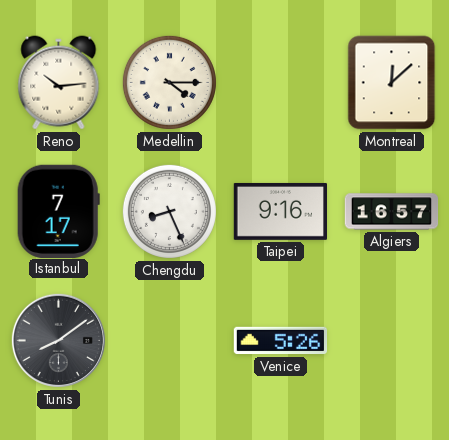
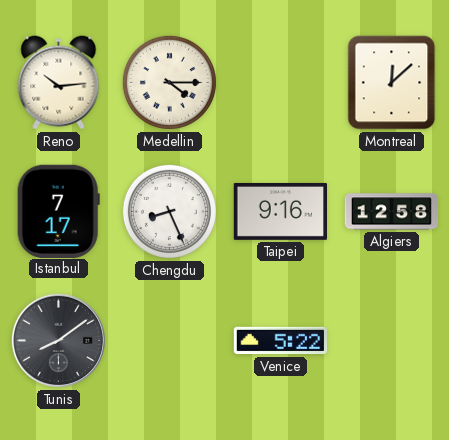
Algiers: 16:57 -> 12:58 (392, 212)
Venice: 5:26 -> 5:22 (281, 341)
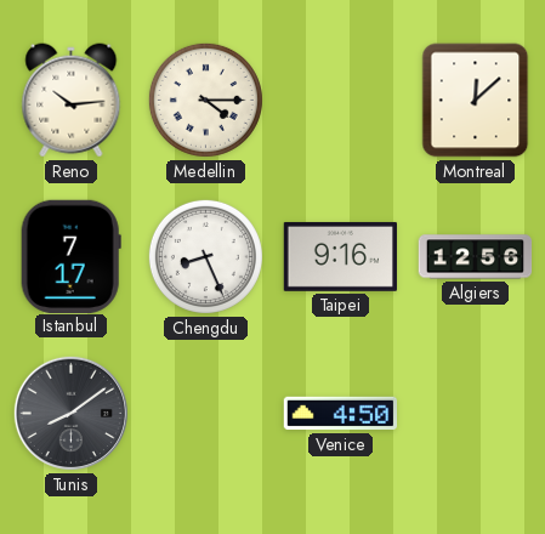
Algiers: 12:58 -> 12:56 (476, 257)
Venice: 5:22 -> 4:50 (341, 414)
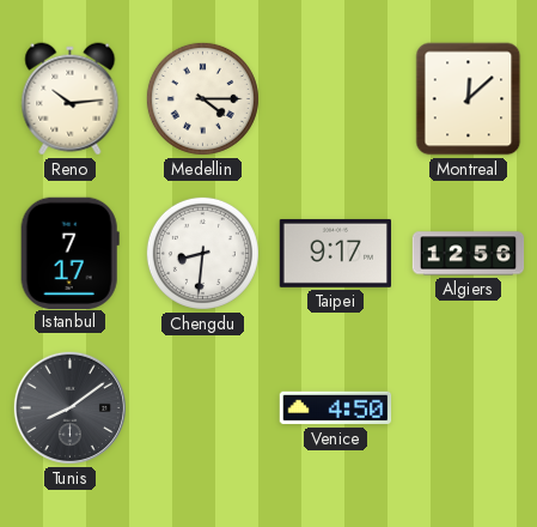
Chengdu: 8:26 -> 8:31 (202, 253)
Taipei: 9:16 -> 9:17 (336, 253)
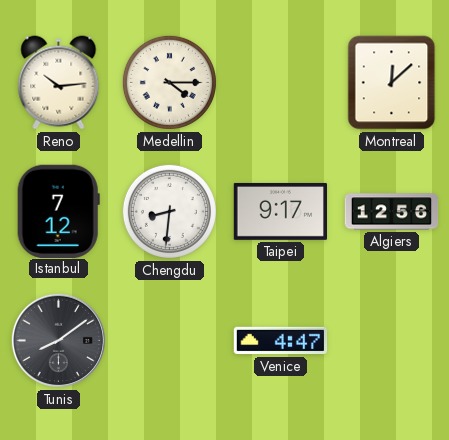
Istanbul: 7:17 -> 7:12 (58, 211)
Venice: 4:50 -> 4:47 (281, 341)
